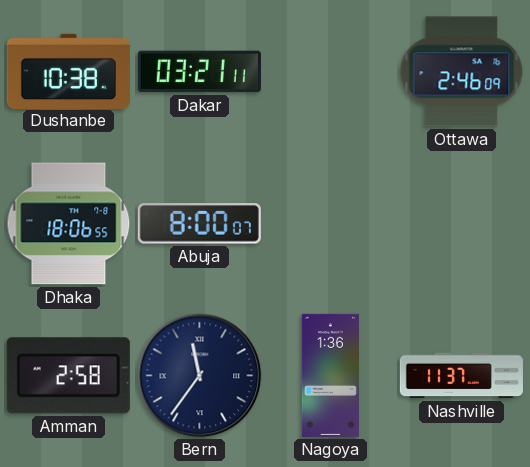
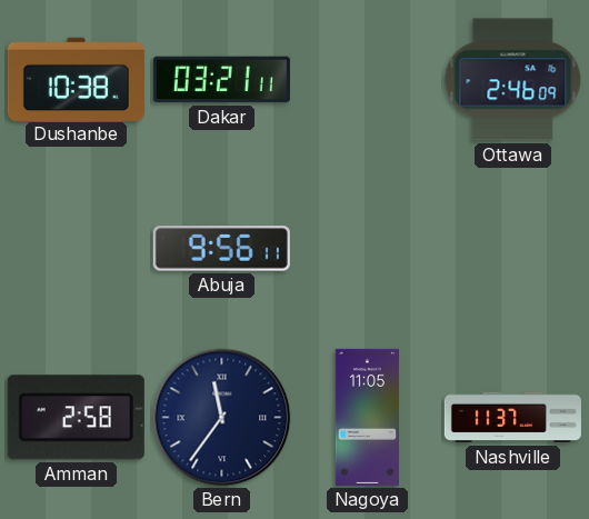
Dhaka: 18:06 -> none (69, 224)
Abuja: 8:00 -> 9:56 (221, 249)
Nagoya: 1:36 -> 11:05 (367, 417)
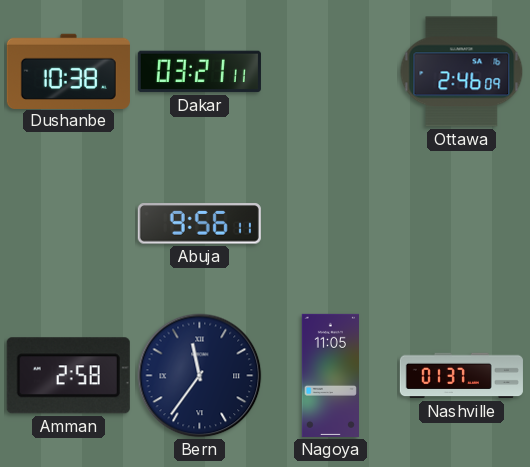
Nashville: 11:37 -> 01:37 (461, 376)
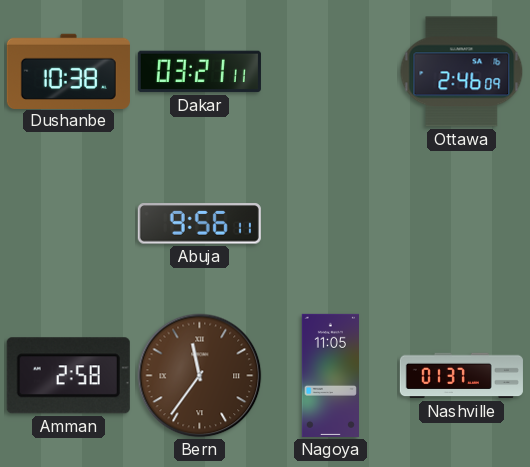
Bern dial: navy -> brown (200, 376)
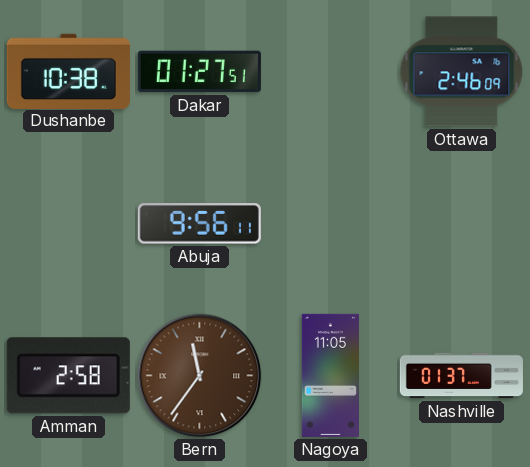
Dakar: 03:21 -> 01:27 (199, 72)
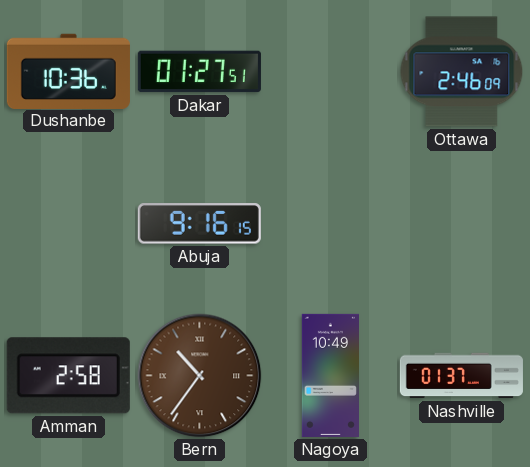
Dushanbe: 10:38 -> 10:36 (68, 71)
Abuja: 9:56 -> 9:16 (199, 224)
Bern: 11:36 -> 10:36 (200, 376)
Nagoya: 11:05 -> 10:49 (330, 375)
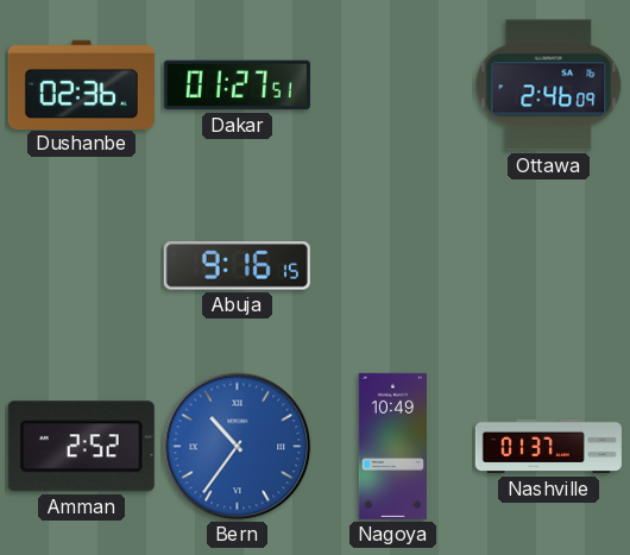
Dushanbe: 10:36 -> 02:36 (81, 84)
Amman: 2:58 -> 2:52 (81, 447)
Bern dial: brown -> blue (238, 447)
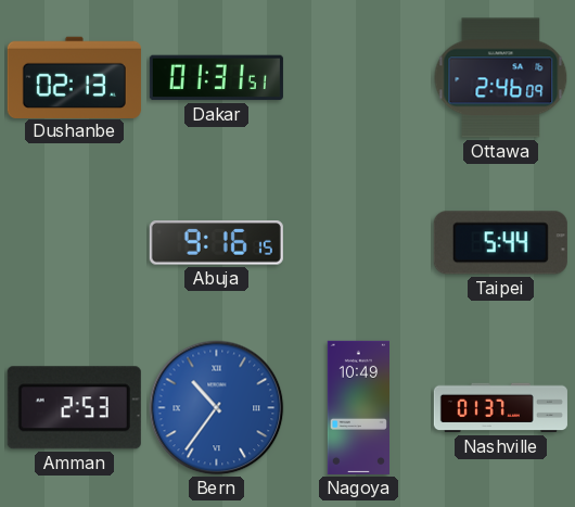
Dushanbe: 02:36 -> 02:13 (74, 77)
Dakar: 01:27 -> 01:31 (216, 78)
Taipei: none -> 5:44 (500, 243)
Amman: 2:52 -> 2:53 (74, 408)
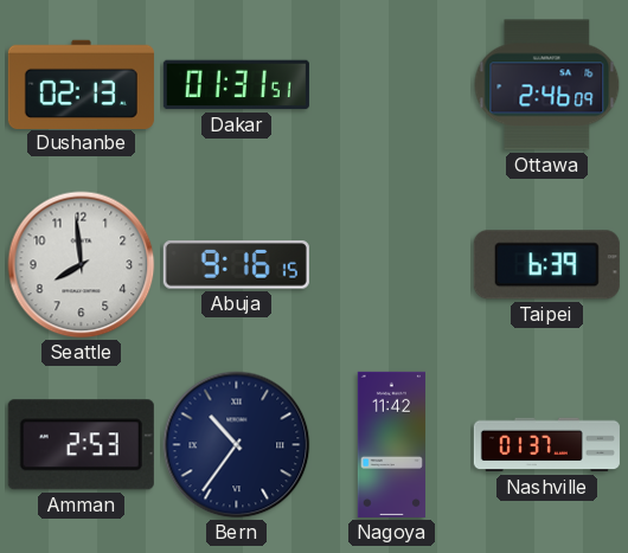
Seattle: none -> 7:59 (82, 265)
Taipei: 5:44 -> 6:39 (546, 265)
Bern dial: blue -> navy (237, 445)
Nagoya: 10:49 -> 11:42 (391, 444)
